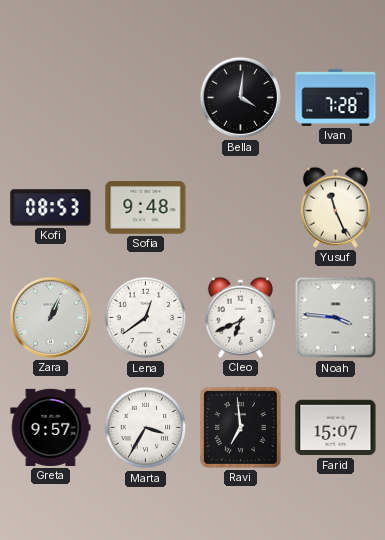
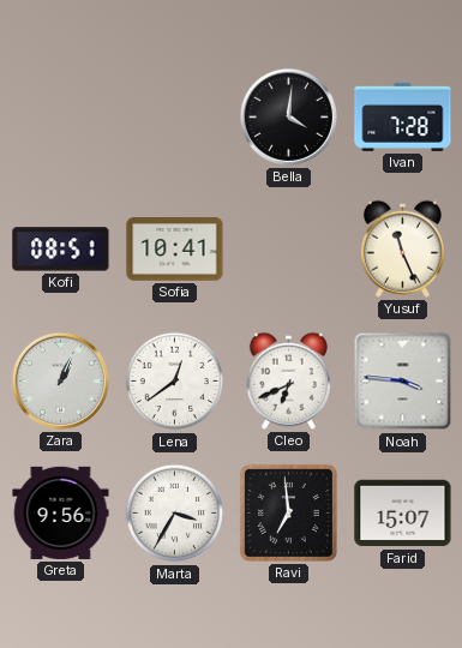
Kofi: 08:53 -> 08:51 (61, 250)
Sofia: 9:48 -> 10:41 (175, 250)
Greta: 9:57 -> 9:56 (61, 512)
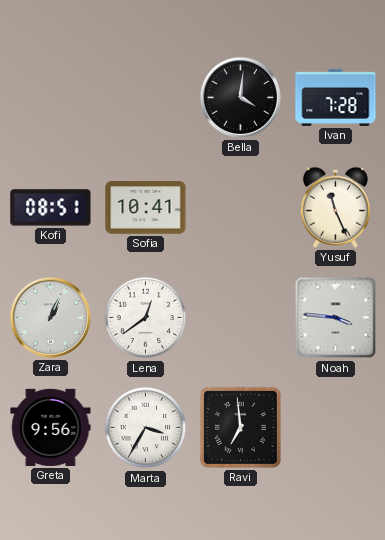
Cleo: 6:41 -> none (288, 380)
Farid: 15:07 -> none (403, 514)
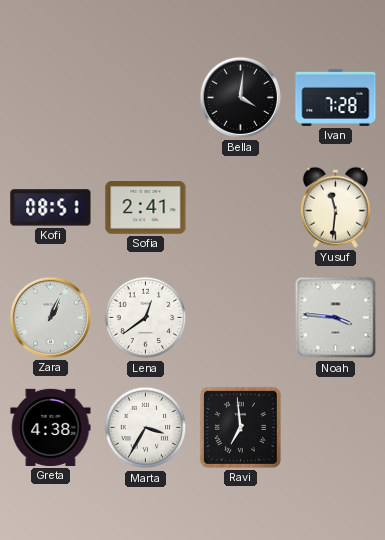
Sofia: 10:41 -> 2:41 (146, 208)
Yusuf: 11:26 -> 11:31 (335, 207)
Greta: 9:56 -> 4:38 (51, 427)
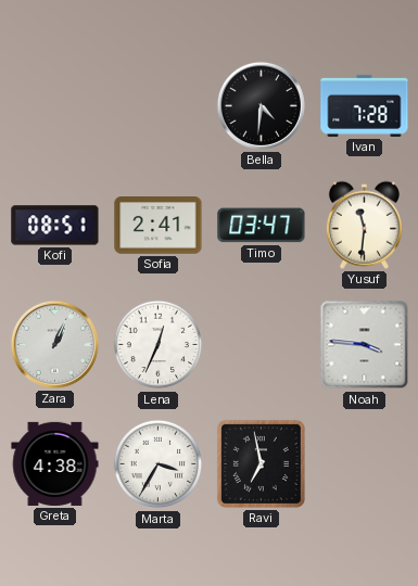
Bella: 4:01 -> 4:31 (261, 105)
Timo: none -> 03:47 (262, 226)
Lena: 12:39 -> 12:34 (159, 345)
Ravi: 6:59 -> 6:58 (261, 463)
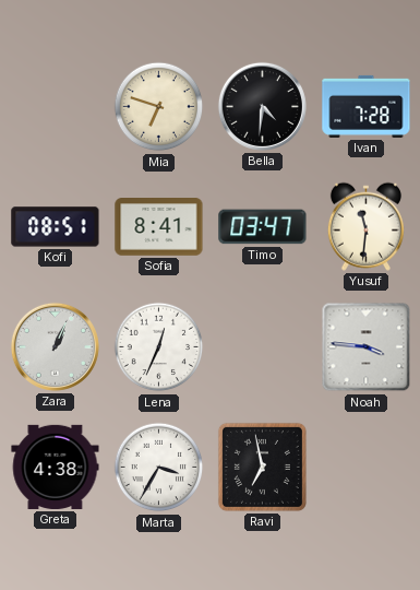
Mia: none -> 6:48 (159, 107)
Sofia: 2:41 -> 8:41 (159, 227)
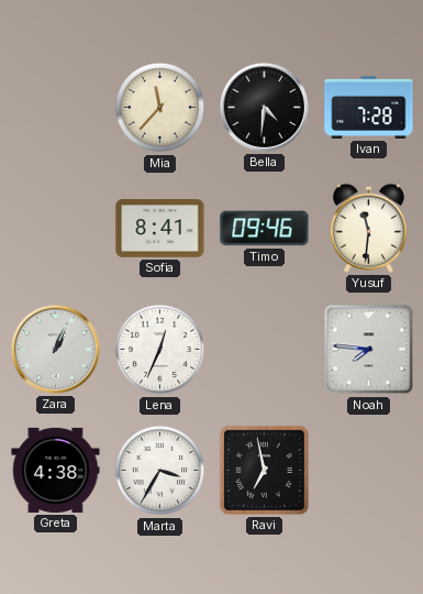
Mia: 6:48 -> 11:37 (160, 108)
Kofi: 08:51 -> none (56, 227)
Timo: 03:47 -> 09:46 (265, 229)
Noah: 3:46 -> 7:46 (369, 350)
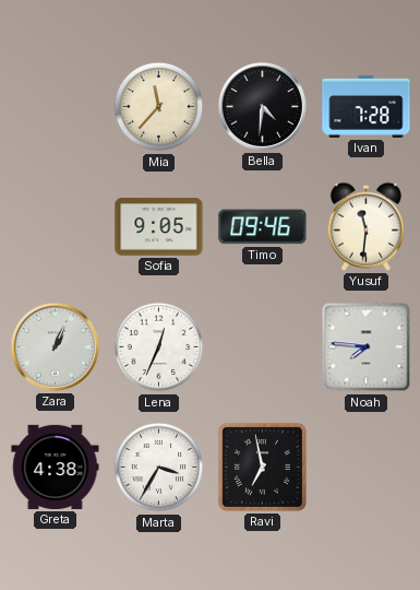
Sofia: 8:41 -> 9:05 (159, 227)
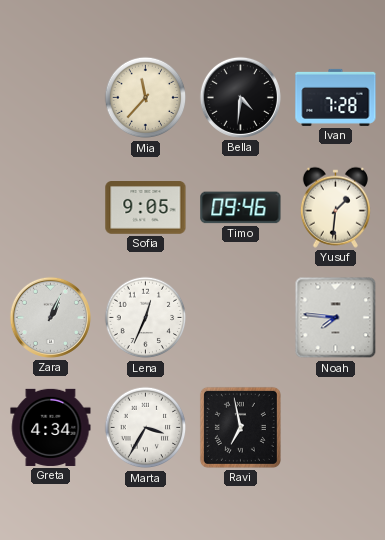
Yusuf: 11:31 -> 1:31 (335, 207)
Greta: 4:38 -> 4:34 (51, 427)
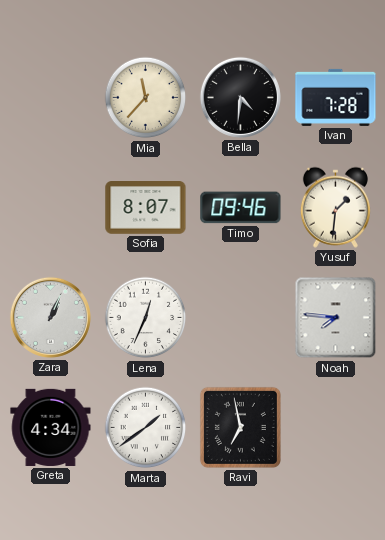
Sofia: 9:05 -> 8:07 (146, 208)
Marta: 3:35 -> 1:39 (146, 428)
